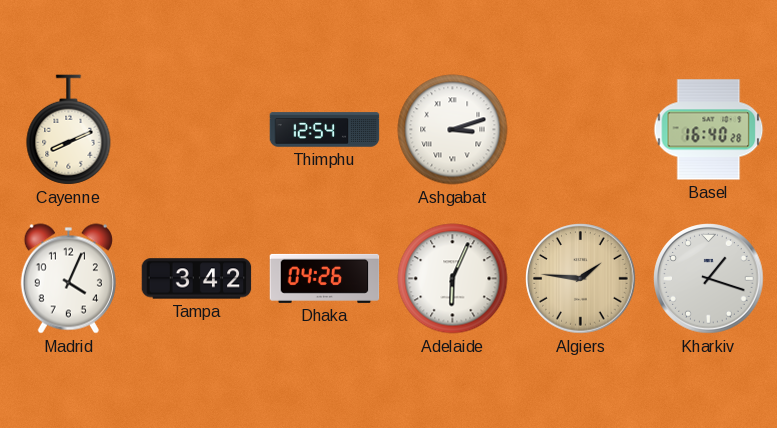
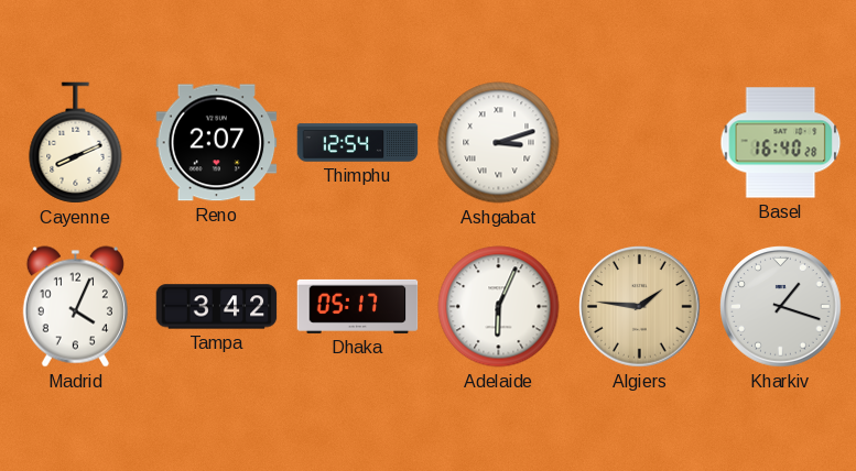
Reno: none -> 2:07 (217, 143)
Dhaka: 04:26 -> 05:17 (358, 306)
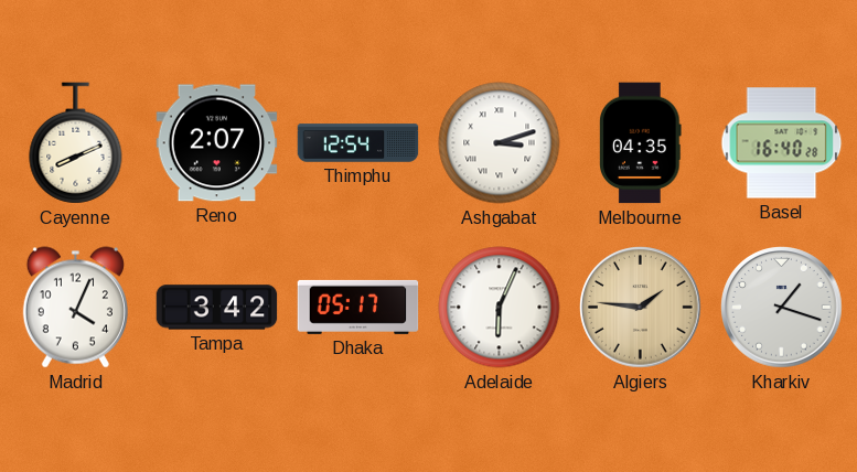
Melbourne: none -> 04:35 (641, 143)
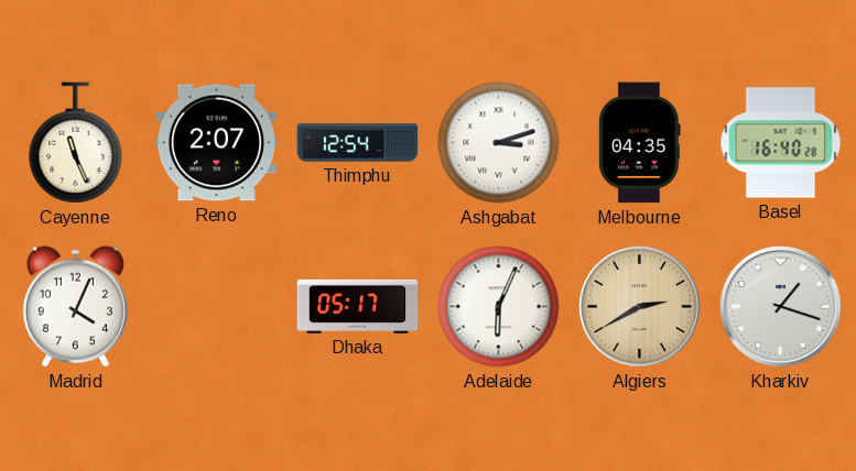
Cayenne: 8:11 -> 11:26 (76, 143)
Tampa: 3:42 -> none (217, 308)
Algiers: 1:46 -> 2:40 (640, 307)
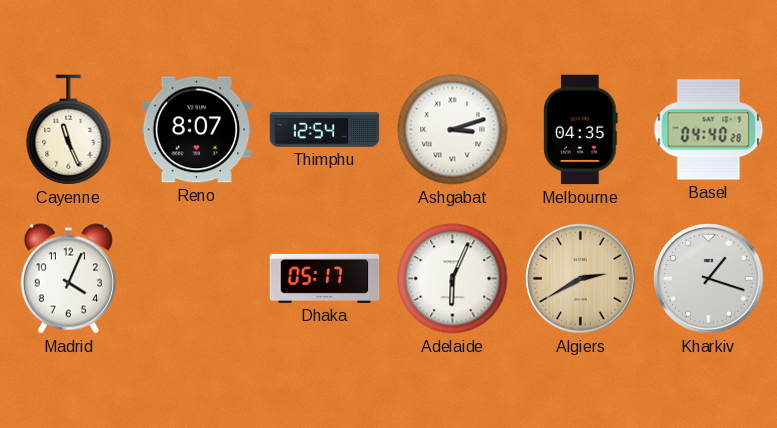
Reno: 2:07 -> 8:07 (197, 130)
Basel: 16:40 -> 04:40 (709, 130)
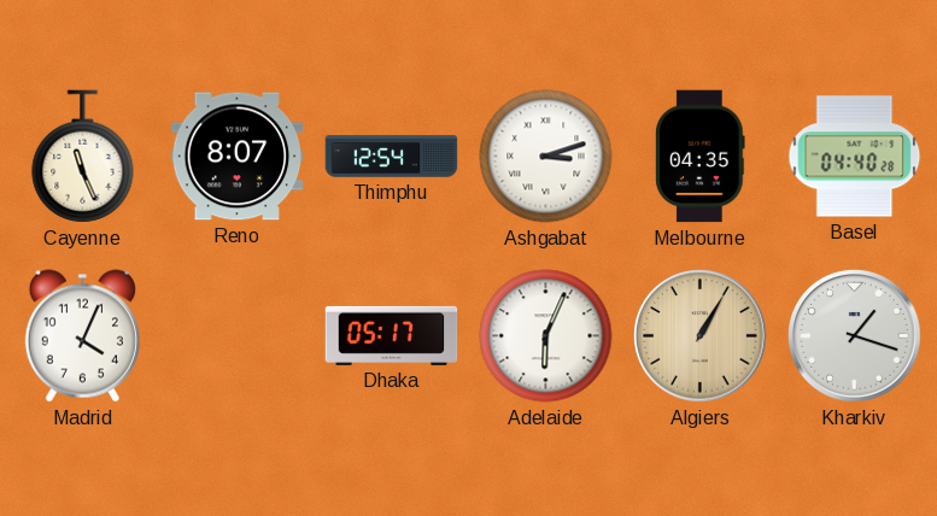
Algiers: 2:40 -> 1:05 (701, 336)
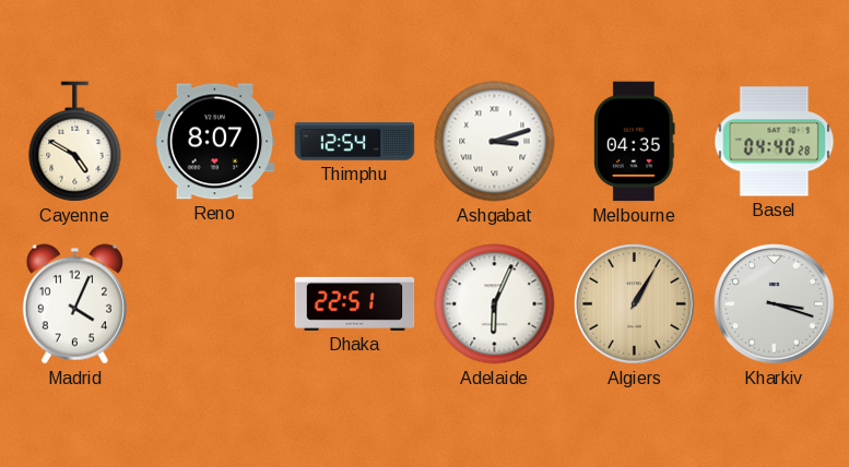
Cayenne: 11:26 -> 4:50 (75, 142)
Dhaka: 05:17 -> 22:51 (355, 303)
Kharkiv: 1:18 -> 3:18 (775, 304)
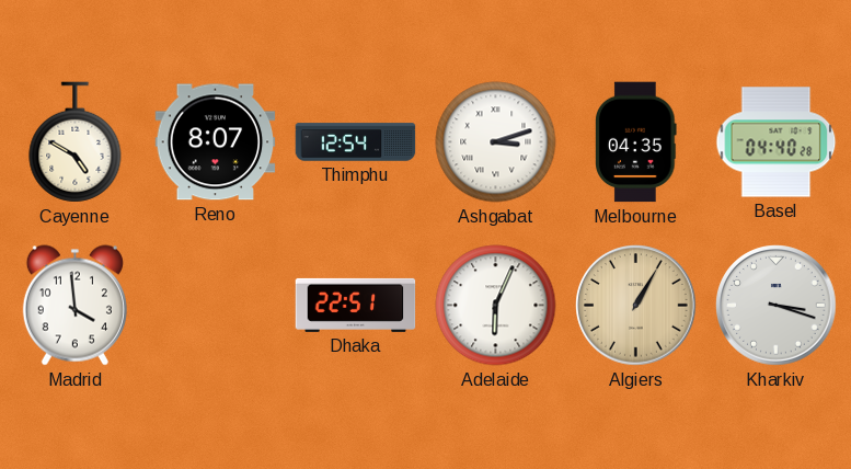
Madrid: 4:04 -> 3:59 (74, 306)
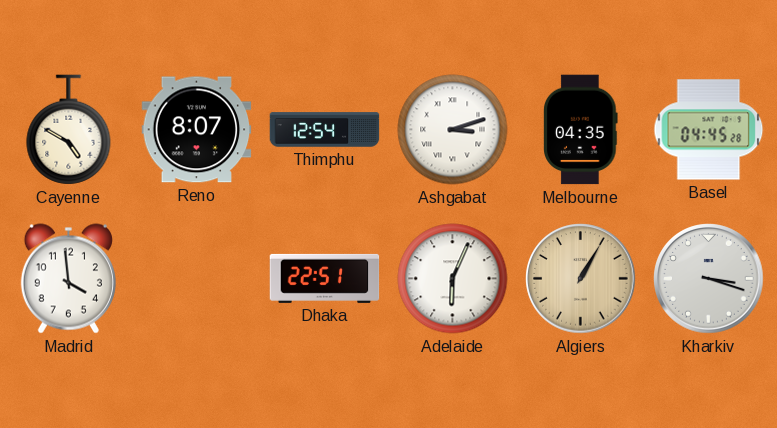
Basel: 04:40 -> 04:45 (709, 130)
